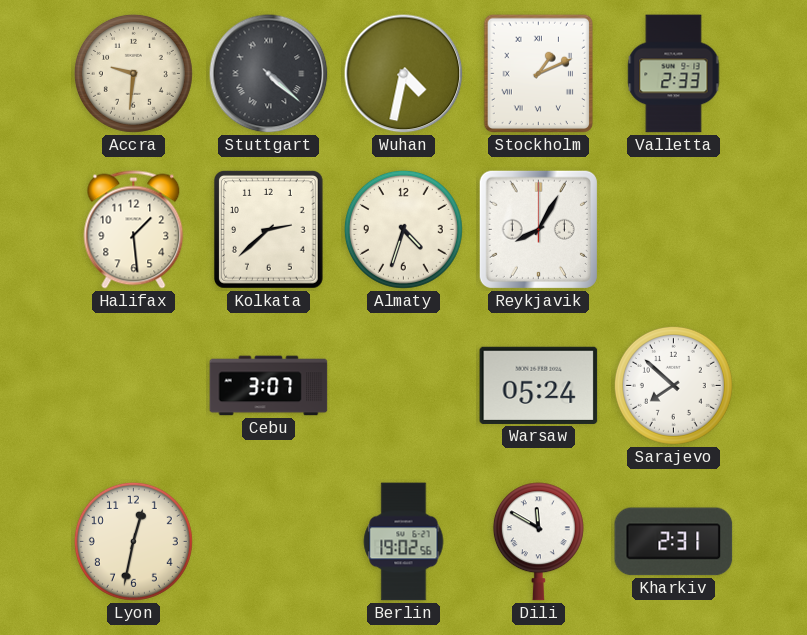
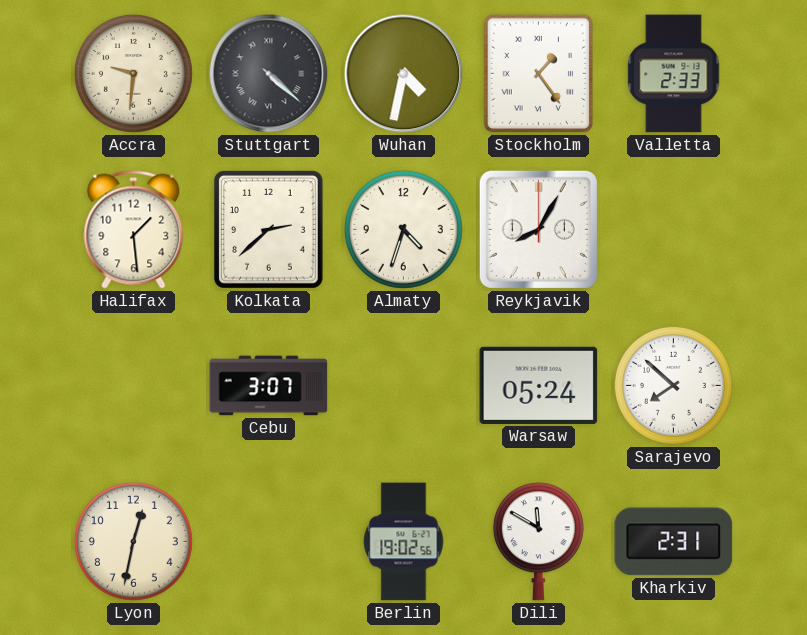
Stockholm: 1:11 -> 1:24 (538, 74)
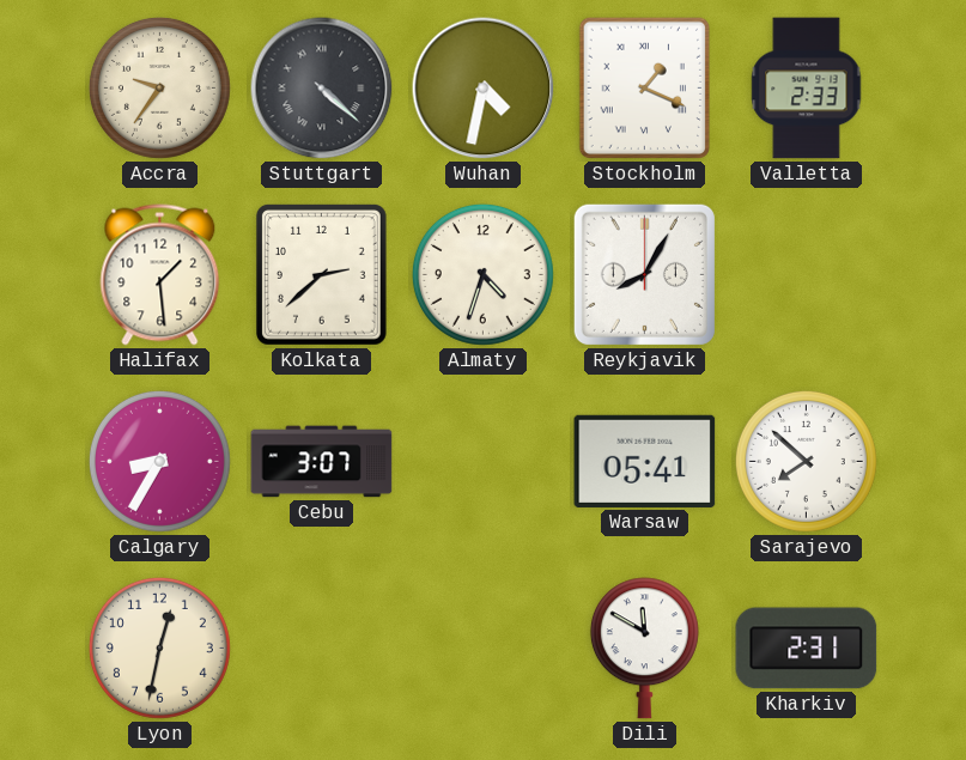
Accra: 9:31 -> 9:36 (159, 87)
Stockholm: 1:24 -> 1:19 (644, 89)
Calgary: none -> 8:35 (159, 461)
Warsaw: 05:24 -> 05:41 (645, 461)
Berlin: 19:02 -> none (404, 542)
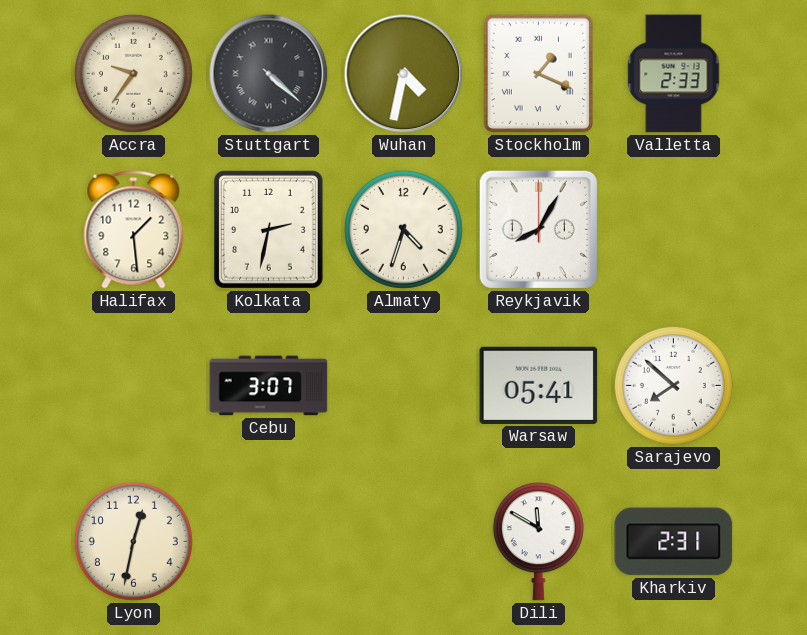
Kolkata: 2:38 -> 2:32 (268, 230)
Calgary: 8:35 -> none (159, 461)
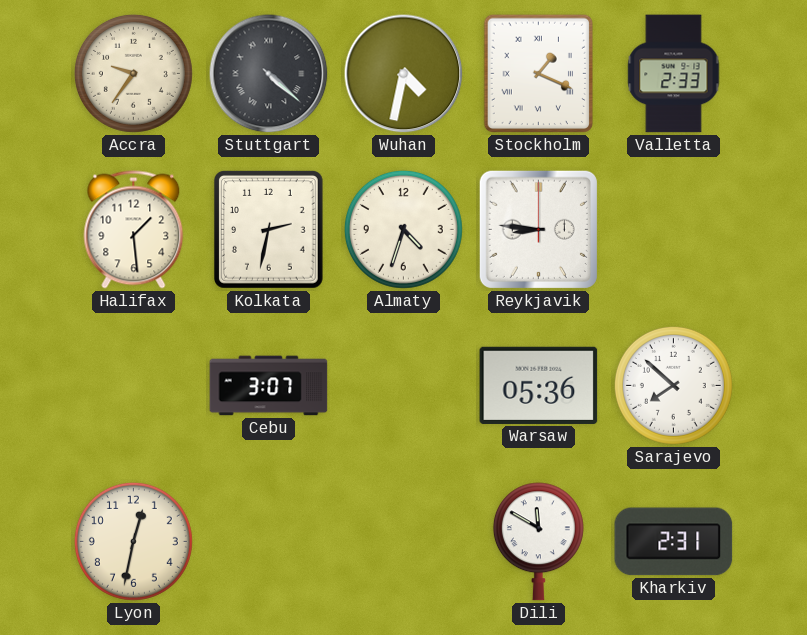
Reykjavik: 8:05 -> 8:46 (538, 229)
Warsaw: 05:41 -> 05:36 (539, 385)
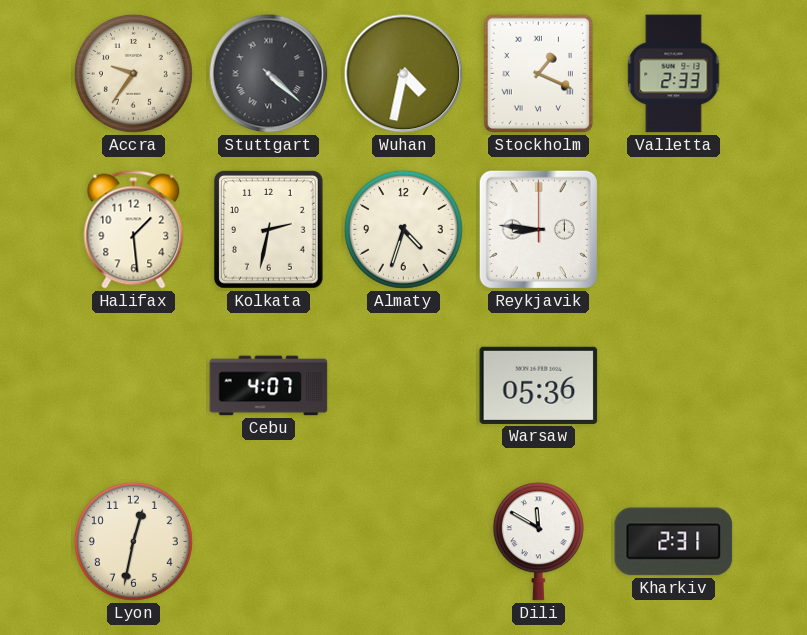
Cebu: 3:07 -> 4:07 (269, 386)
Sarajevo: 7:52 -> none (673, 385)
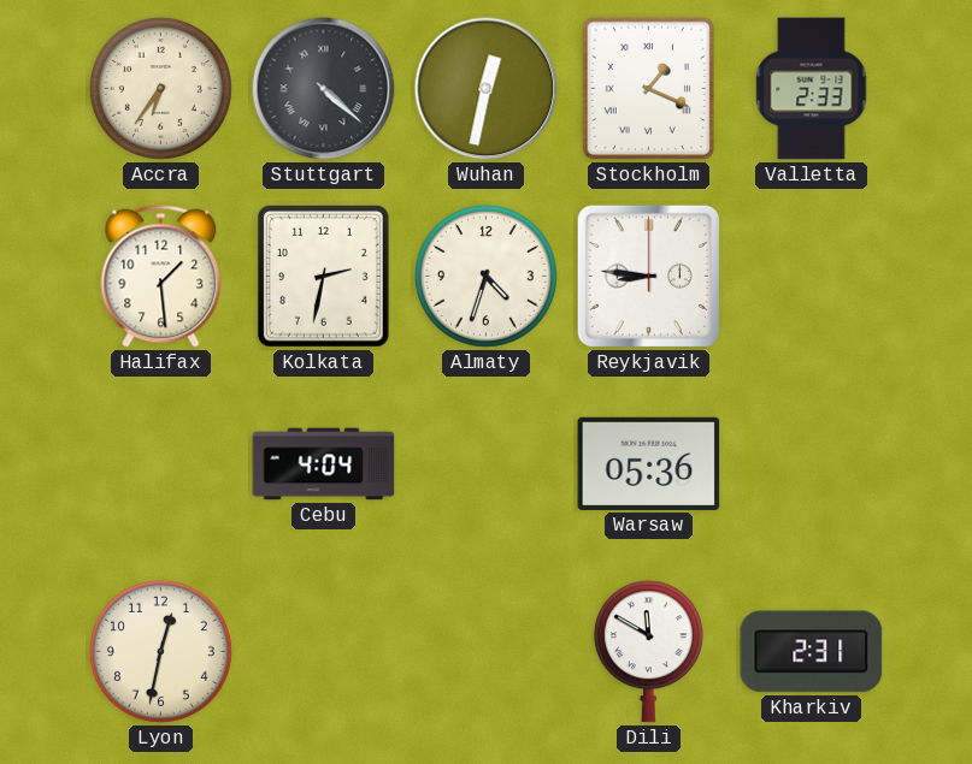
Accra: 9:36 -> 6:36 (160, 88)
Wuhan: 4:32 -> 12:32 (487, 89)
Cebu: 4:07 -> 4:04 (324, 464)
